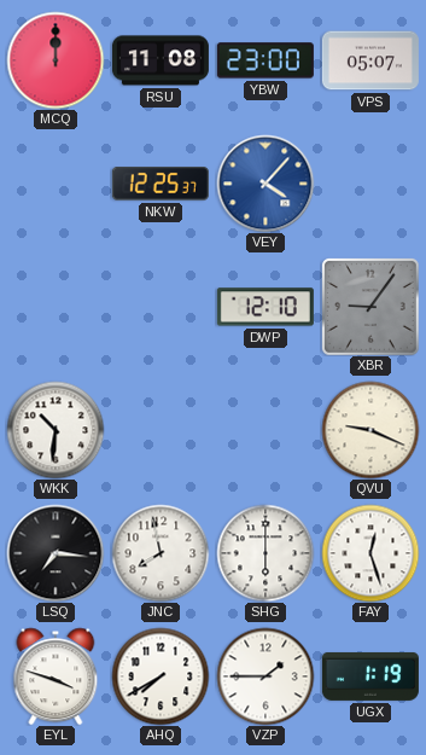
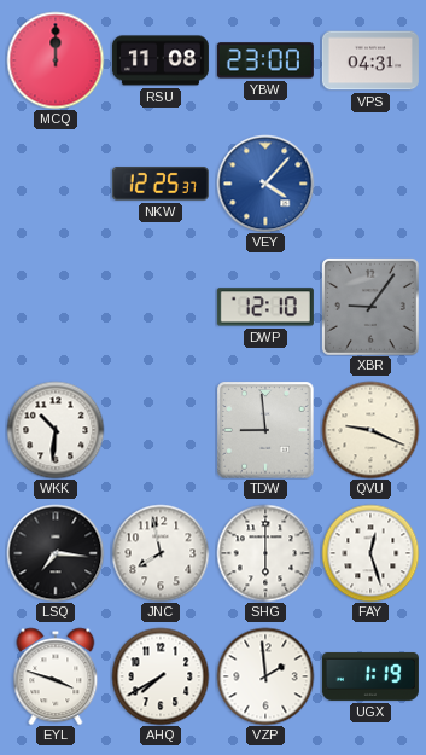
VPS: 05:07 -> 04:31 (370, 60)
TDW: none -> 8:59 (265, 430)
VZP: 1:45 -> 1:59 (265, 676)
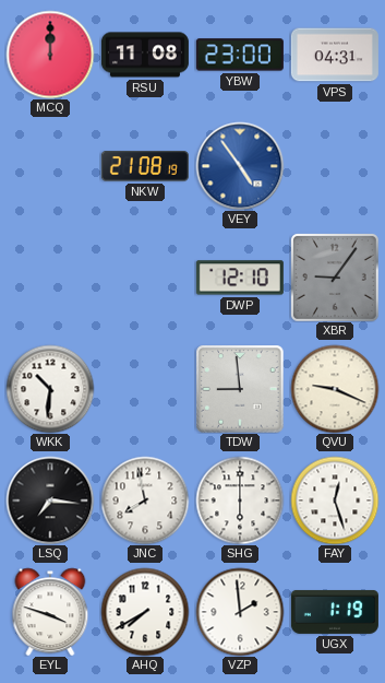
NKW: 12:25 -> 21:08 (145, 166)
VEY: 4:07 -> 4:54 (240, 166)
